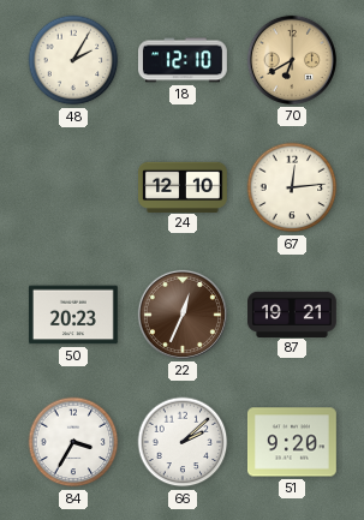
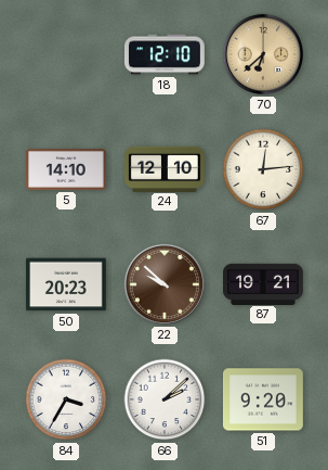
48: 2:05 -> none (73, 60)
70: 6:40 -> 6:38 (263, 54)
5: none -> 14:10 (67, 169)
22: 12:34 -> 9:52 (165, 284)
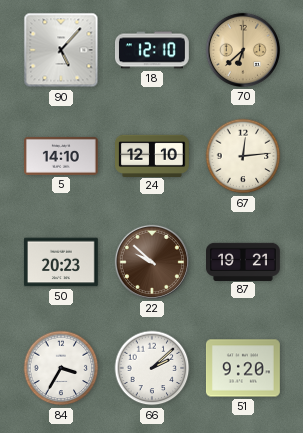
90: none -> 5:07 (61, 50)
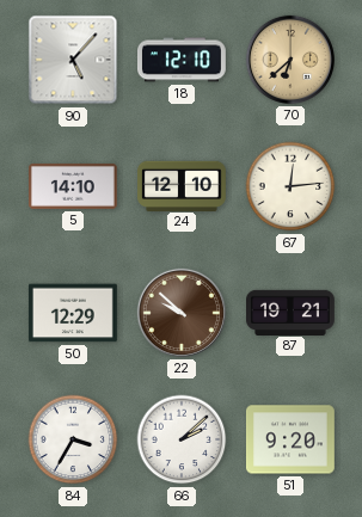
50: 20:23 -> 12:29 (73, 313)
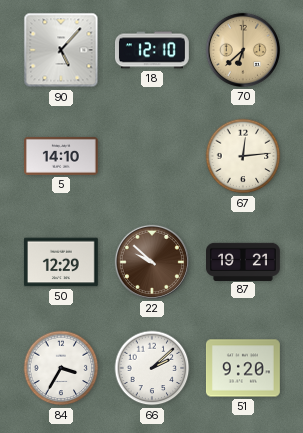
24: 12:10 -> none (183, 185)
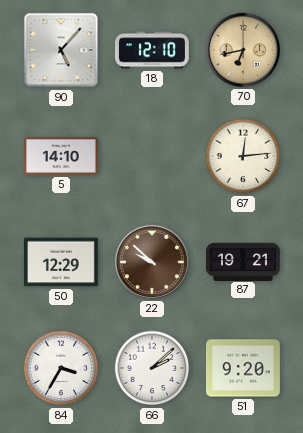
70: 6:38 -> 6:43 (243, 50)
